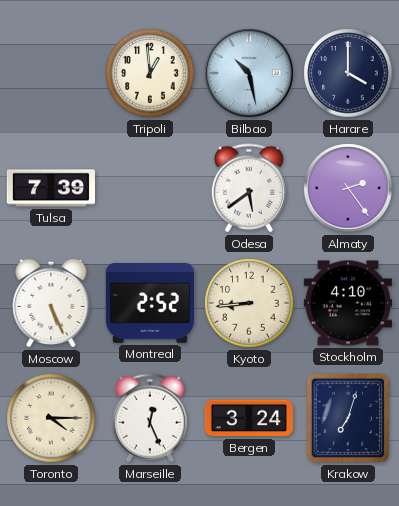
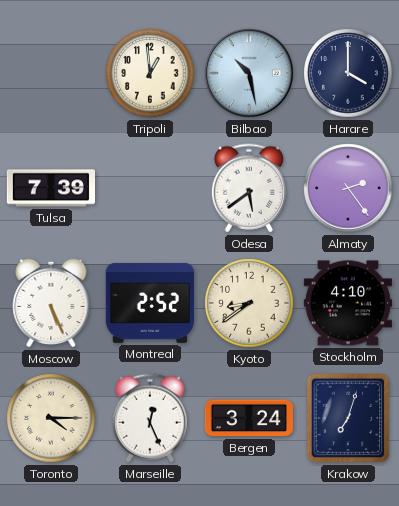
Kyoto: 8:44 -> 8:39 (249, 303)
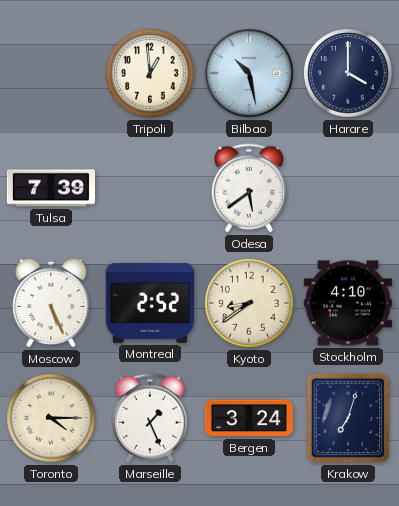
Almaty: 2:24 -> none (348, 188)
Marseille: 12:26 -> 1:26 (150, 418)
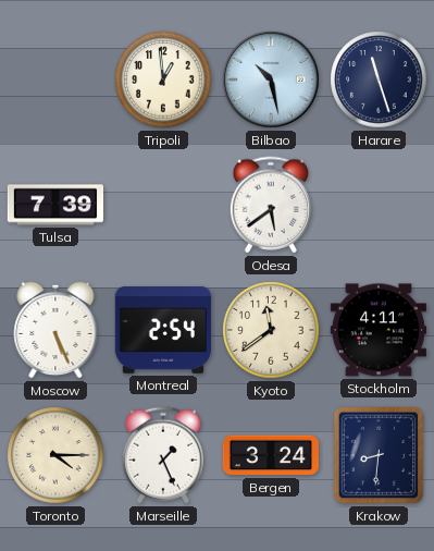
Harare: 4:00 -> 11:27 (379, 79)
Montreal: 2:52 -> 2:54 (163, 330)
Kyoto: 8:39 -> 11:39 (271, 330)
Stockholm: 4:10 -> 4:11 (379, 330)
Krakow: 7:03 -> 8:31 (379, 455)
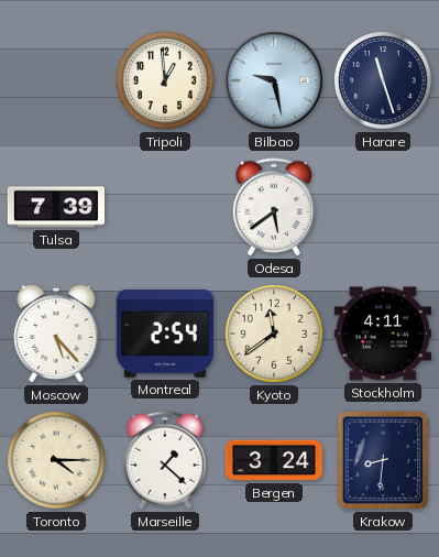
Bilbao: 10:28 -> 9:28 (274, 80)
Moscow: 5:26 -> 5:23 (56, 334)
Marseille: 1:26 -> 1:22 (165, 460)
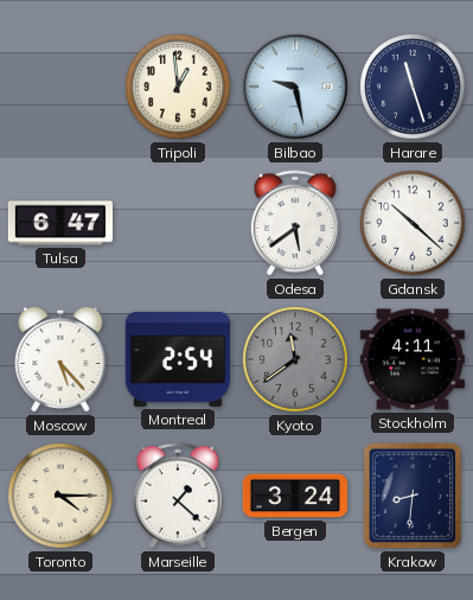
Tulsa: 7:39 -> 6:47 (59, 223)
Gdansk: none -> 10:22 (413, 223)
Kyoto dial: cream -> grey (295, 359)
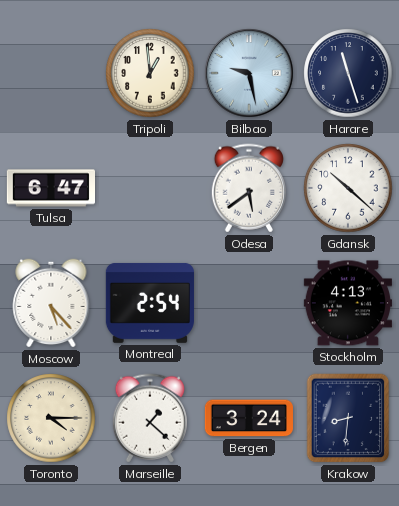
Kyoto: 11:39 -> none (295, 359)
Stockholm: 4:11 -> 4:13 (348, 303)
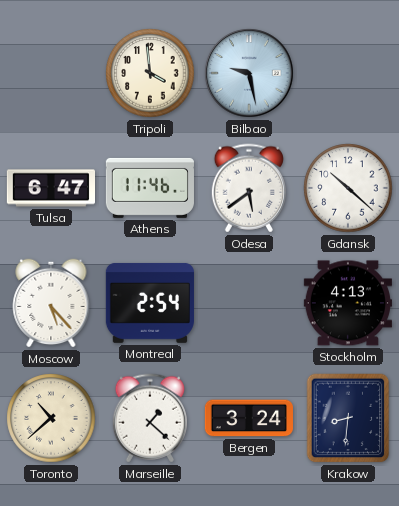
Tripoli: 12:59 -> 3:59 (150, 73)
Harare: 11:27 -> none (348, 73)
Athens: none -> 11:46 (149, 188)
Toronto: 4:15 -> 10:38 (51, 418)
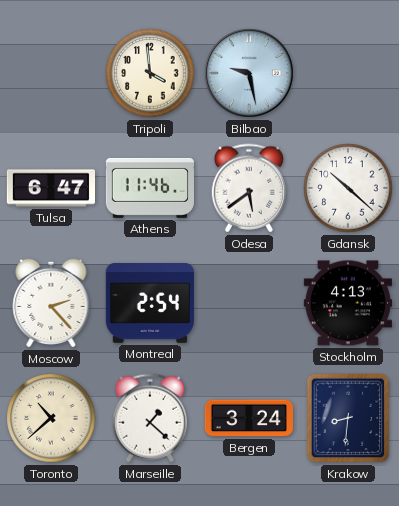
Moscow: 5:23 -> 2:23 (51, 303)
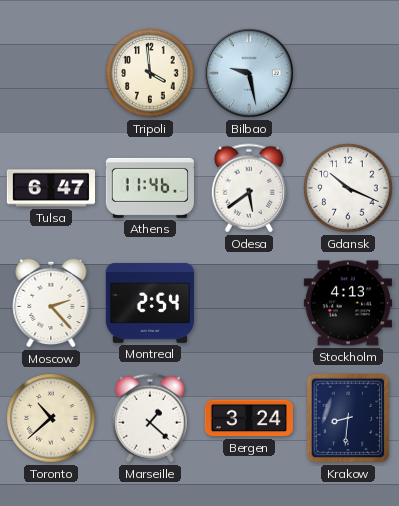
Gdansk: 10:22 -> 10:19 (348, 188)
